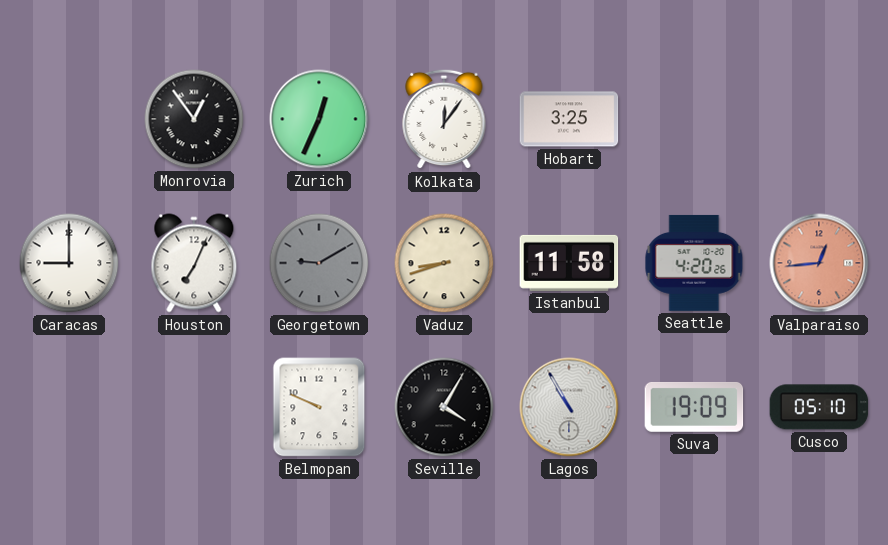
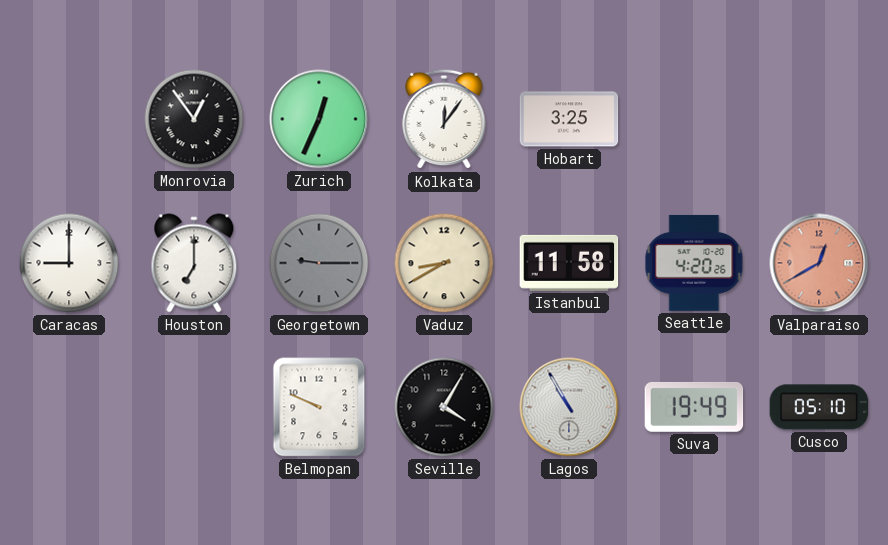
Houston: 7:04 -> 7:00 (194, 263)
Georgetown: 9:10 -> 9:15 (319, 263)
Vaduz: 8:42 -> 8:40 (444, 263)
Valparaiso: 12:44 -> 12:40 (819, 263)
Suva: 19:09 -> 19:49 (694, 407)
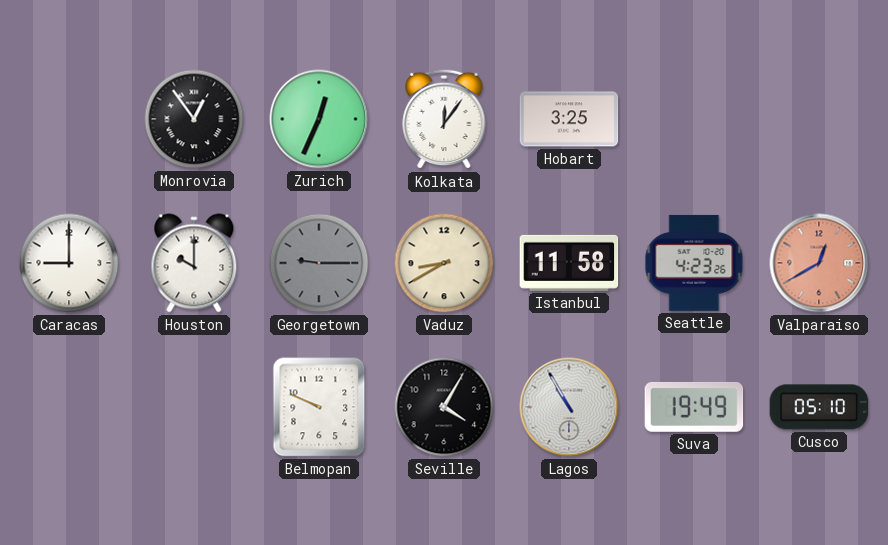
Houston: 7:00 -> 10:00 (194, 263)
Seattle: 4:20 -> 4:23 (694, 263)
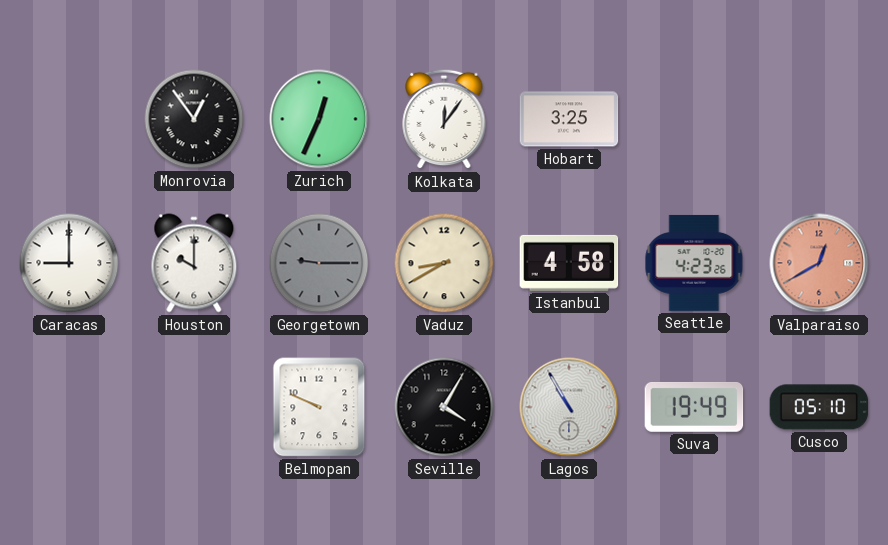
Istanbul: 11:58 -> 4:58 (569, 263)
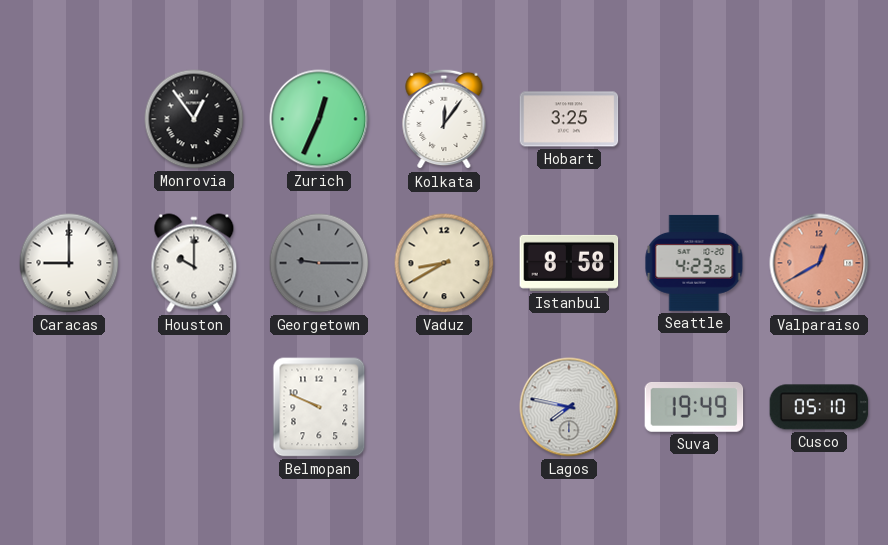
Istanbul: 4:58 -> 8:58 (569, 263)
Seville: 4:05 -> none (444, 407)
Lagos: 10:55 -> 7:47 (569, 407)
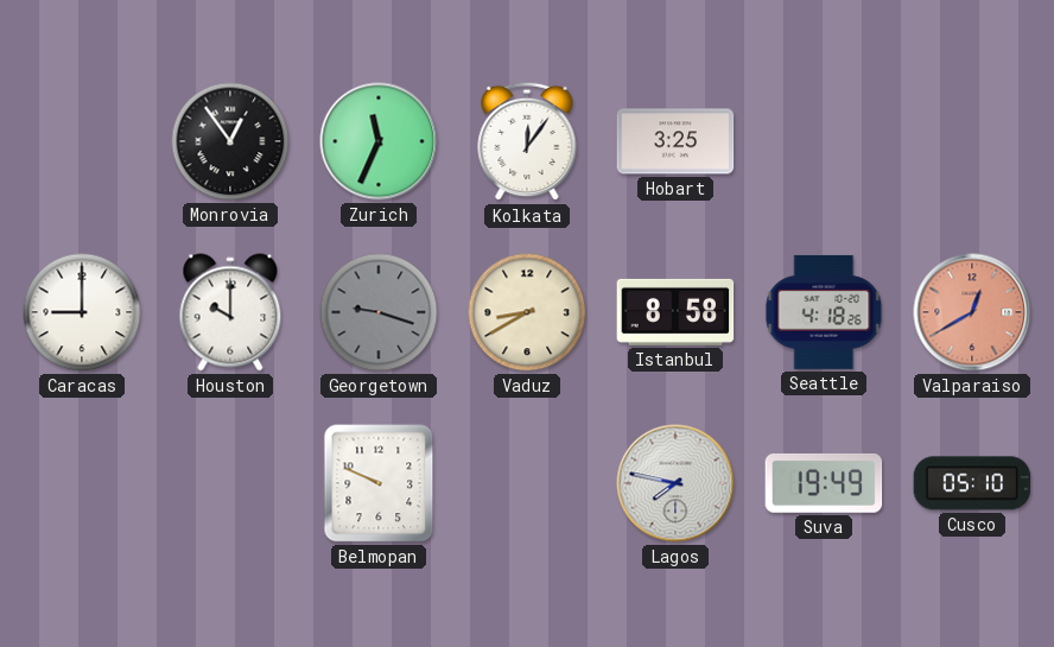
Zurich: 12:34 -> 11:34 (379, 141)
Georgetown: 9:15 -> 9:18 (379, 312)
Seattle: 4:23 -> 4:18 (824, 312)
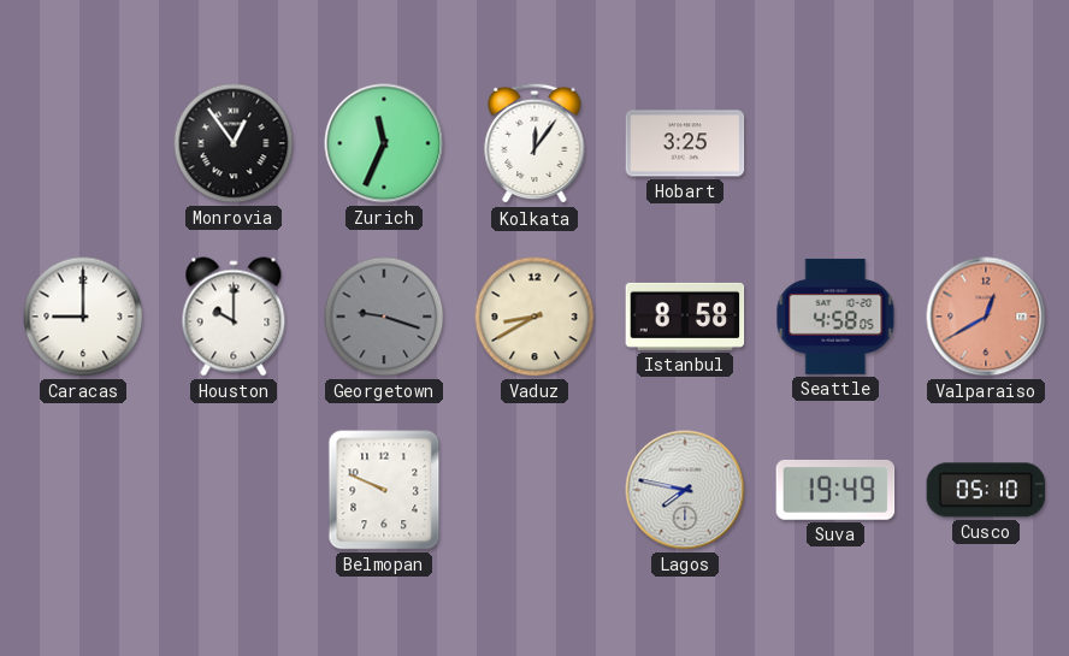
Seattle: 4:18 -> 4:58 (835, 317)
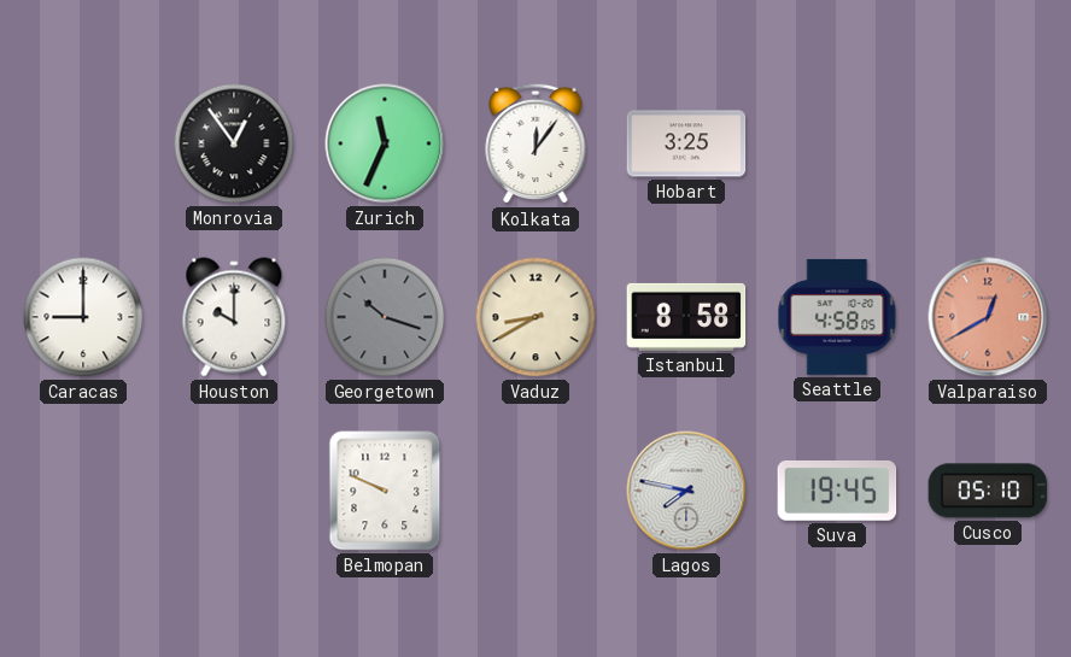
Georgetown: 9:18 -> 10:18 (385, 317)
Suva: 19:49 -> 19:45 (837, 491)
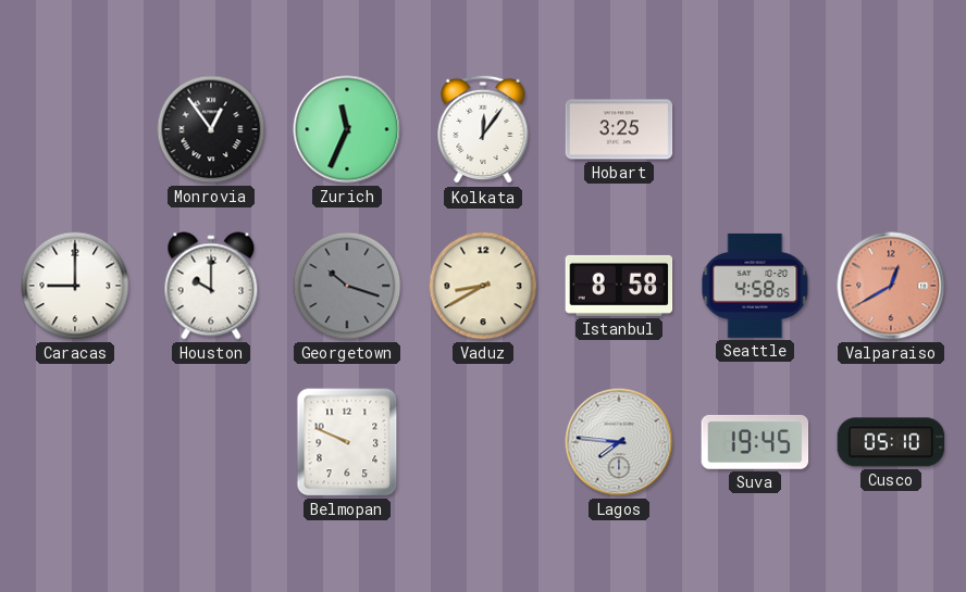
Lagos: 7:47 -> 7:46 (619, 442)
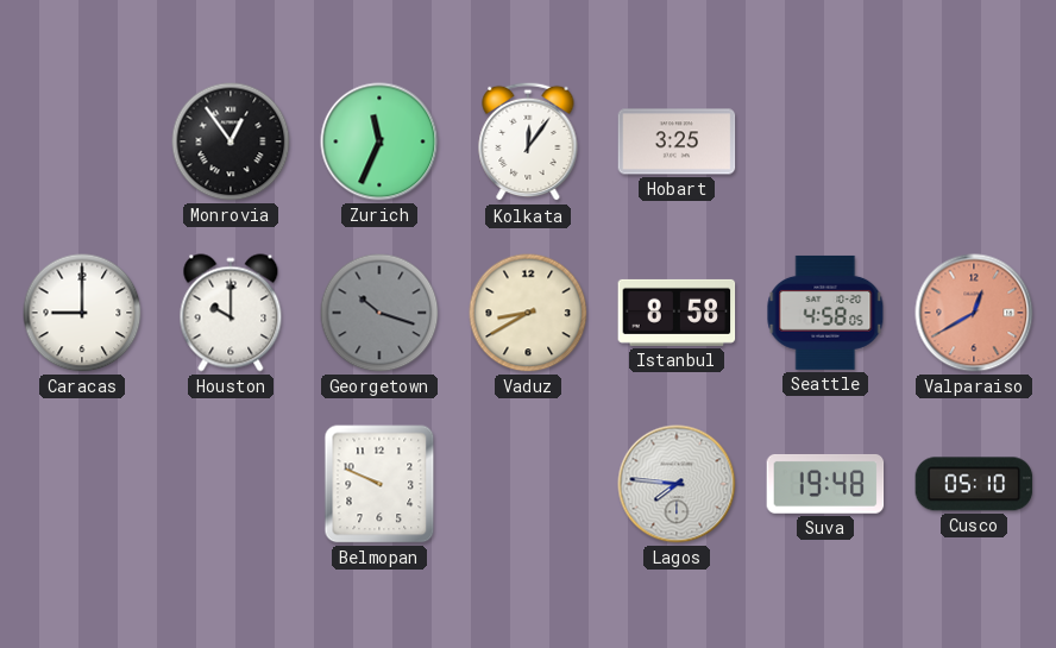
Suva: 19:45 -> 19:48 (825, 484)
